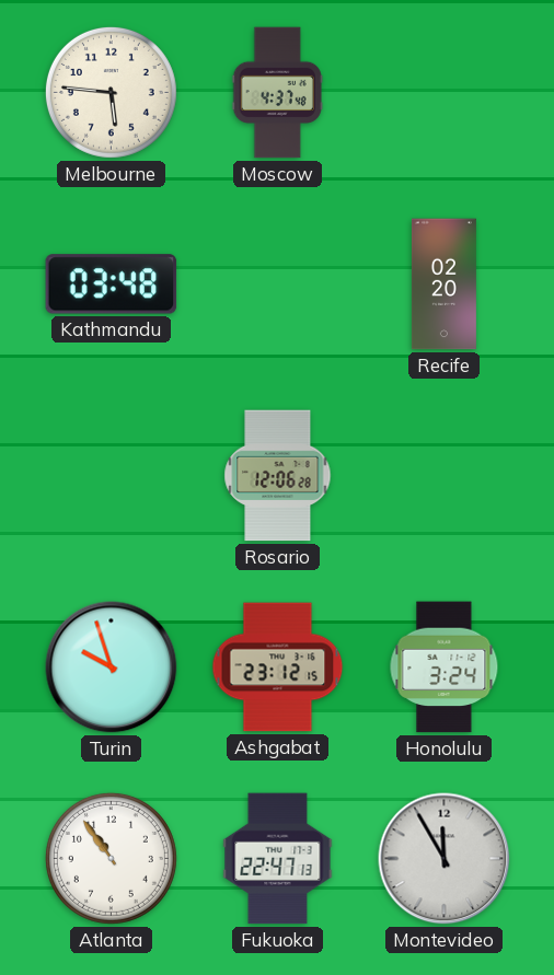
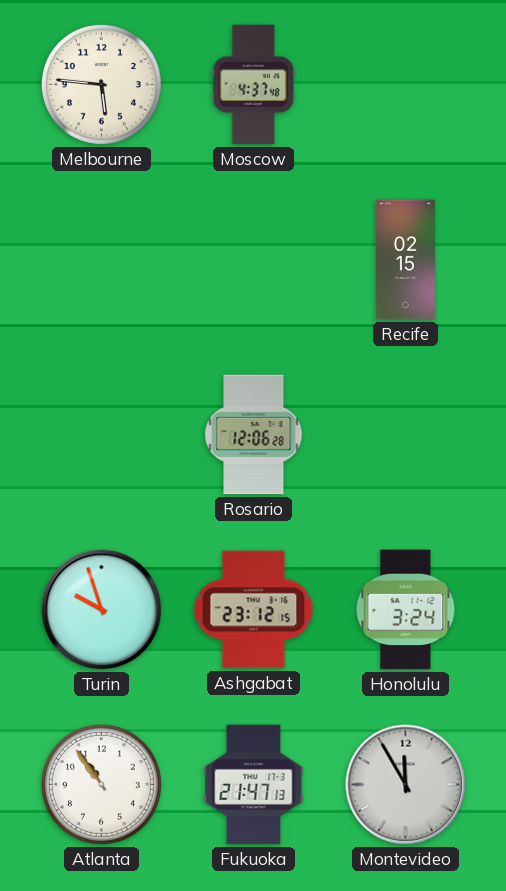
Kathmandu: 03:48 -> none (112, 285)
Recife: 02:20 -> 02:15 (405, 260)
Fukuoka: 22:47 -> 21:47 (254, 785)
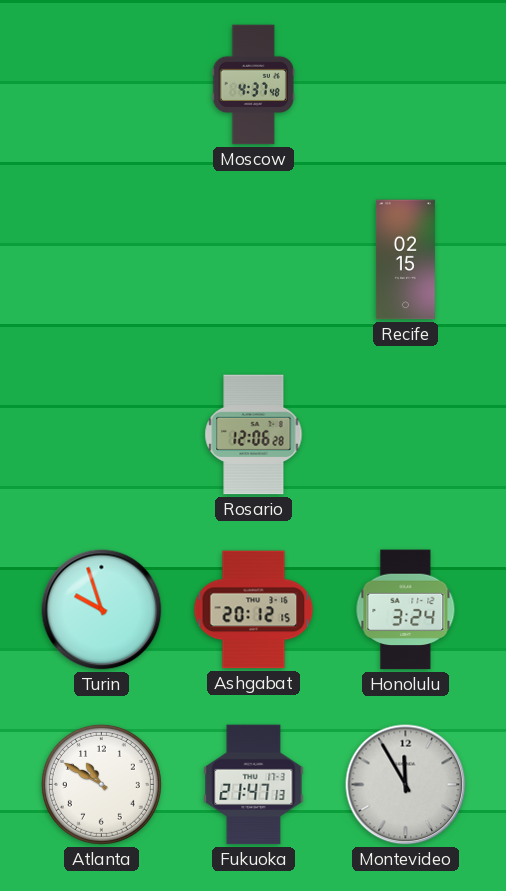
Melbourne: 5:46 -> none (101, 84)
Ashgabat: 23:12 -> 20:12 (254, 610)
Atlanta: 10:54 -> 10:50 (101, 784)
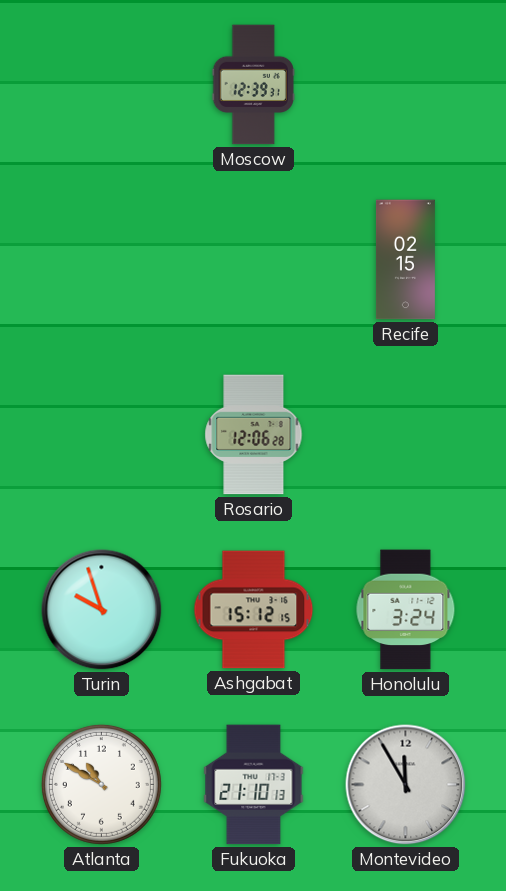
Moscow: 4:37 -> 12:39 (253, 85)
Ashgabat: 20:12 -> 15:12 (254, 610)
Fukuoka: 21:47 -> 21:10 (254, 785)
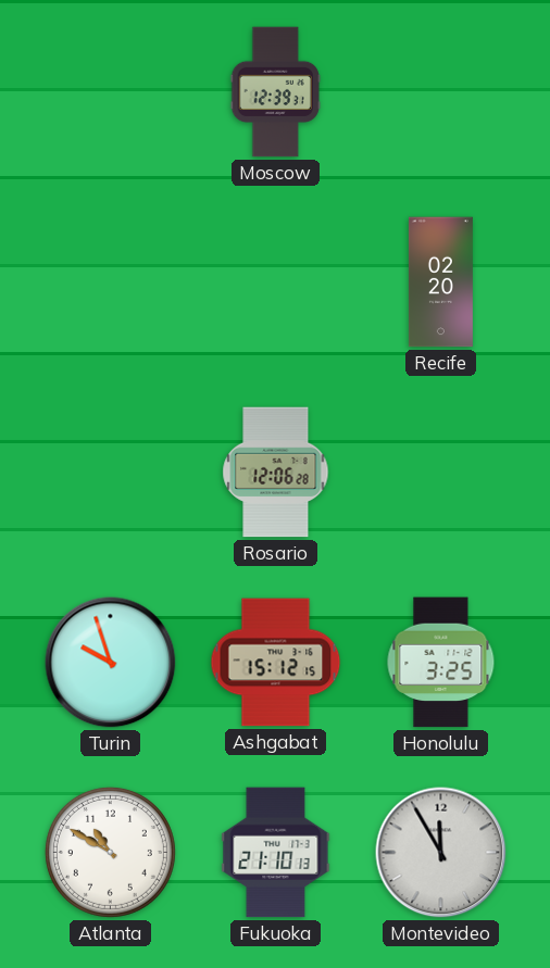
Recife: 02:15 -> 02:20 (440, 282)
Honolulu: 3:24 -> 3:25 (441, 663)
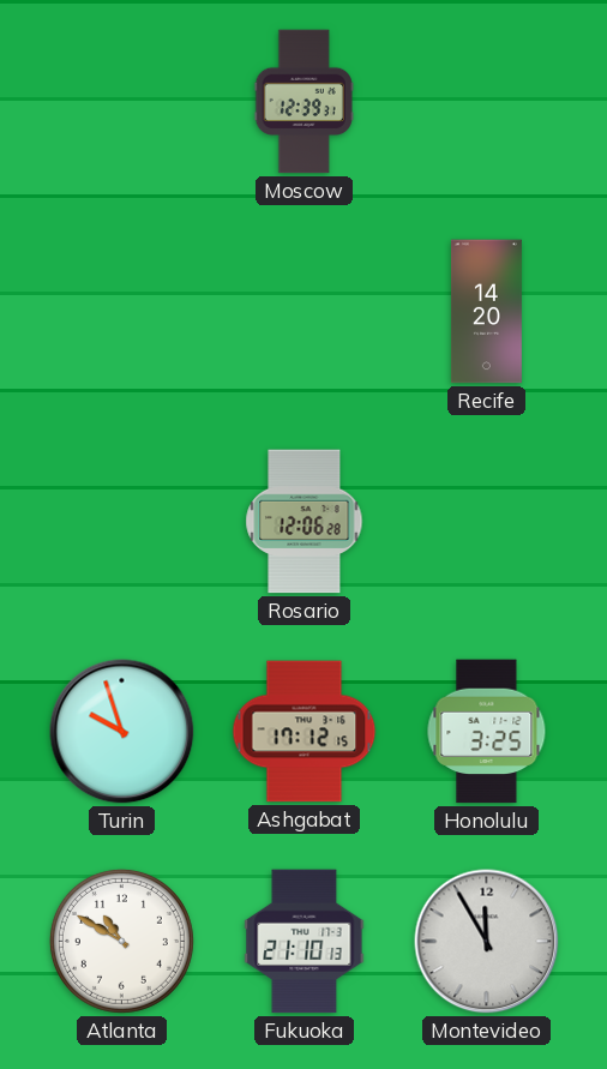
Recife: 02:20 -> 14:20 (486, 312)
Ashgabat: 15:12 -> 17:12 (305, 732)
